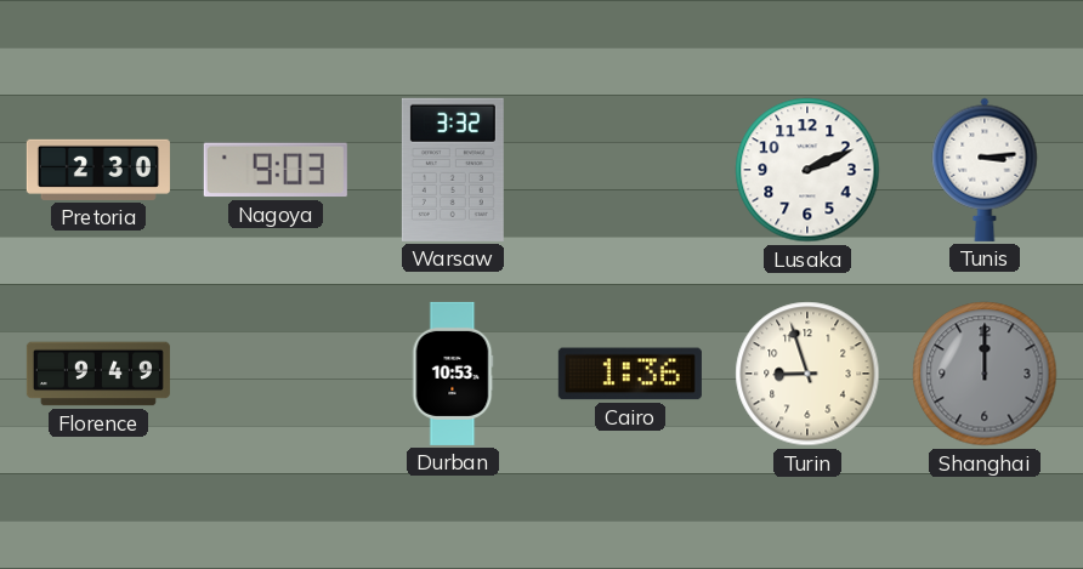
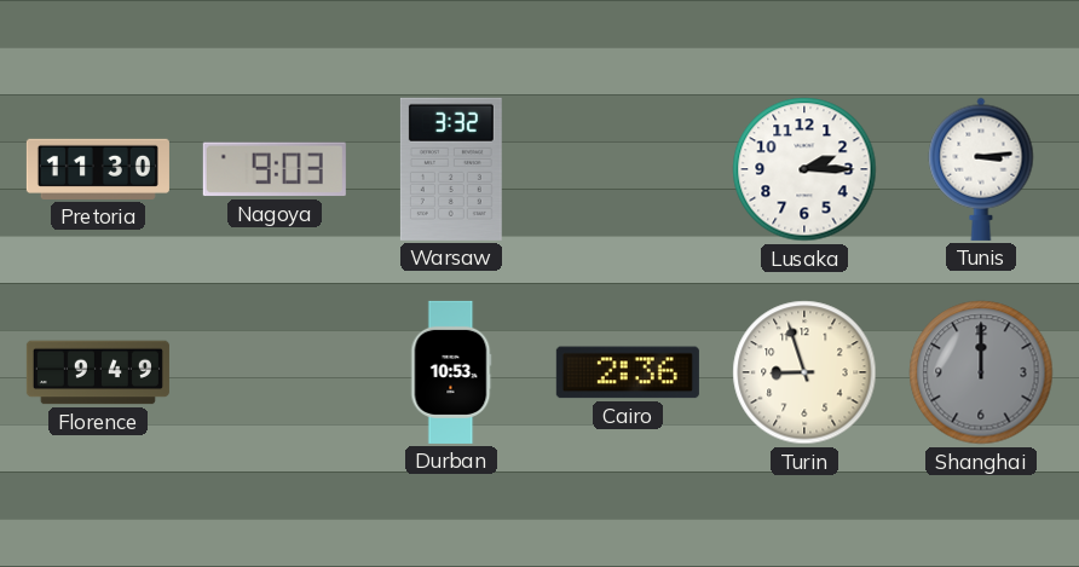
Pretoria: 2:30 -> 11:30 (98, 169)
Lusaka: 2:11 -> 2:15 (804, 169)
Cairo: 1:36 -> 2:36 (628, 372)
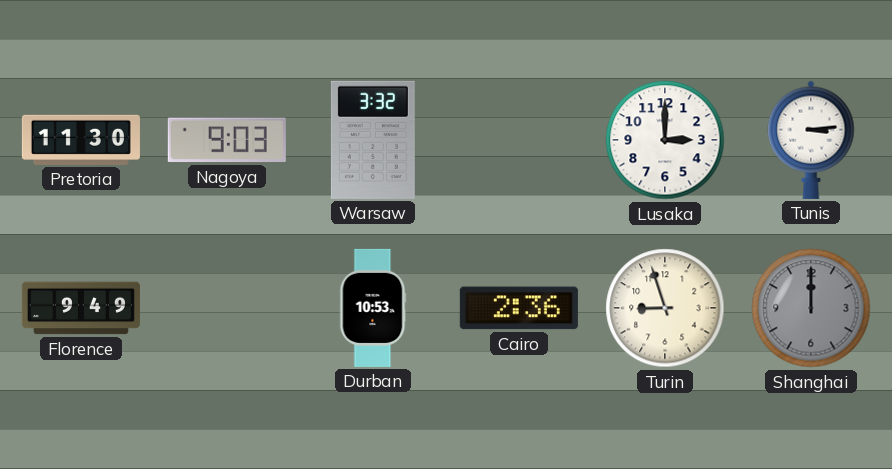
Lusaka: 2:15 -> 3:00 (665, 140)
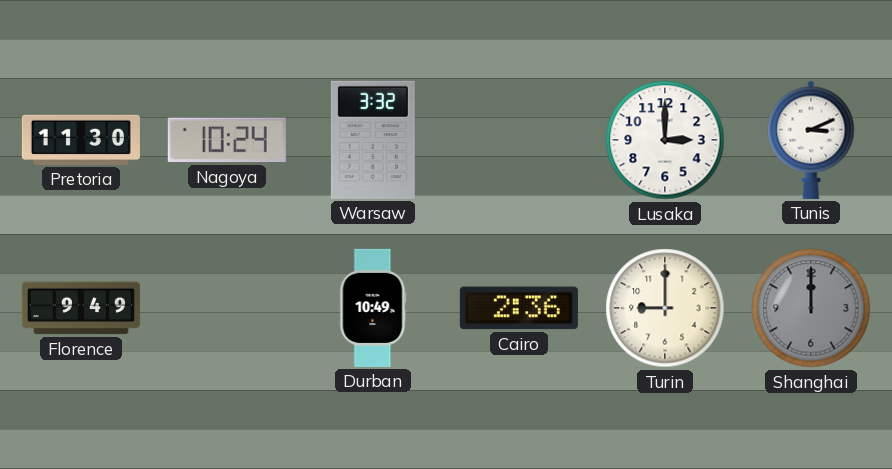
Nagoya: 9:03 -> 10:24 (227, 140)
Tunis: 3:14 -> 3:11 (811, 140)
Durban: 10:53 -> 10:49 (373, 308)
Turin: 8:57 -> 9:00 (665, 308)
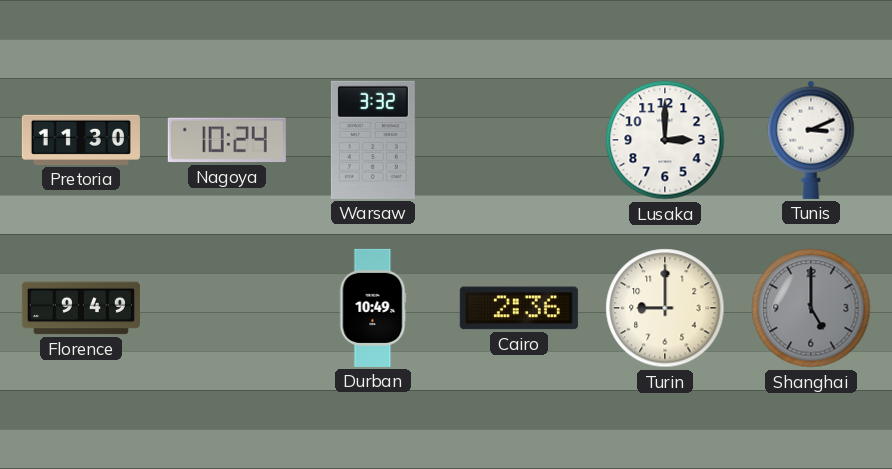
Shanghai: 12:00 -> 5:00 (811, 308)
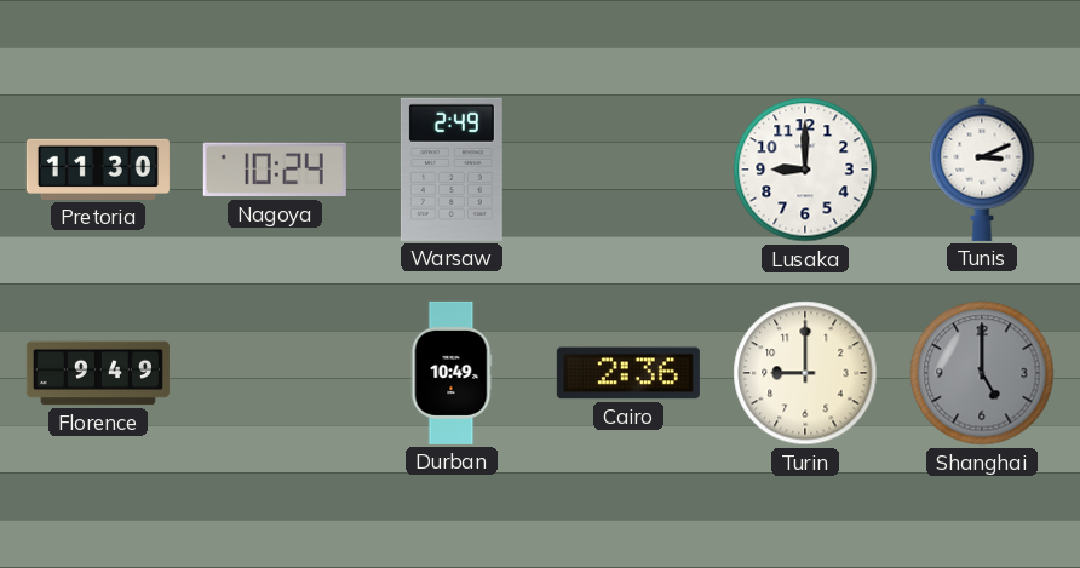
Warsaw: 3:32 -> 2:49 (452, 170)
Lusaka: 3:00 -> 9:00 (805, 170)
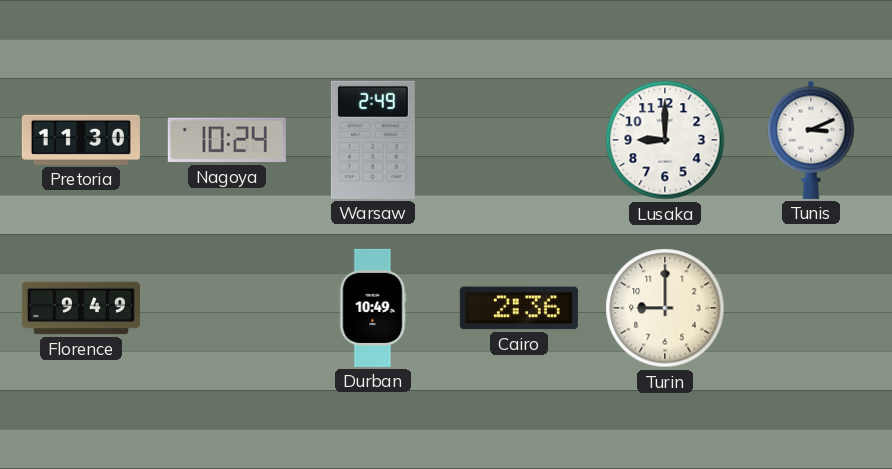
Shanghai: 5:00 -> none (982, 373)
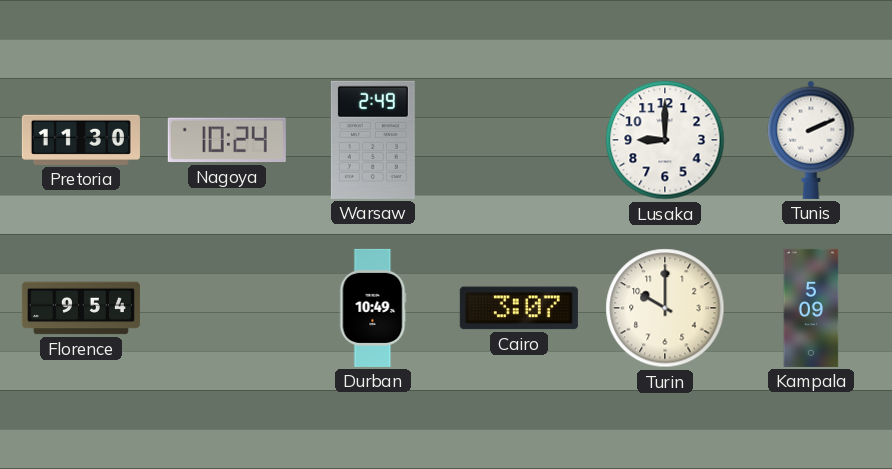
Tunis: 3:11 -> 2:11 (811, 140)
Florence: 9:49 -> 9:54 (81, 308)
Cairo: 2:36 -> 3:07 (519, 308)
Turin: 9:00 -> 10:00 (665, 308)
Kampala: none -> 5:09 (811, 308)
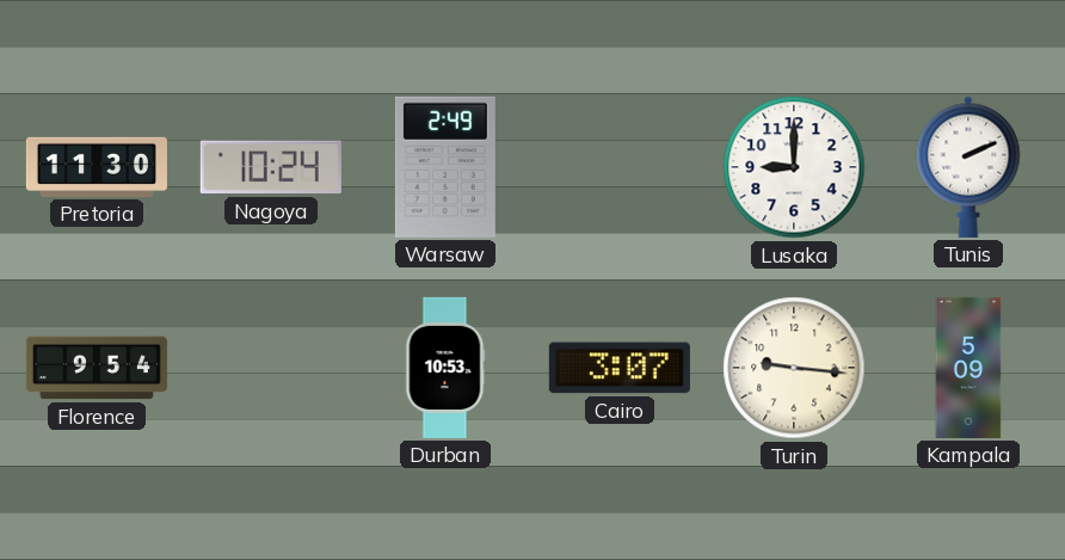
Durban: 10:49 -> 10:53 (445, 368)
Turin: 10:00 -> 9:16 (794, 368)
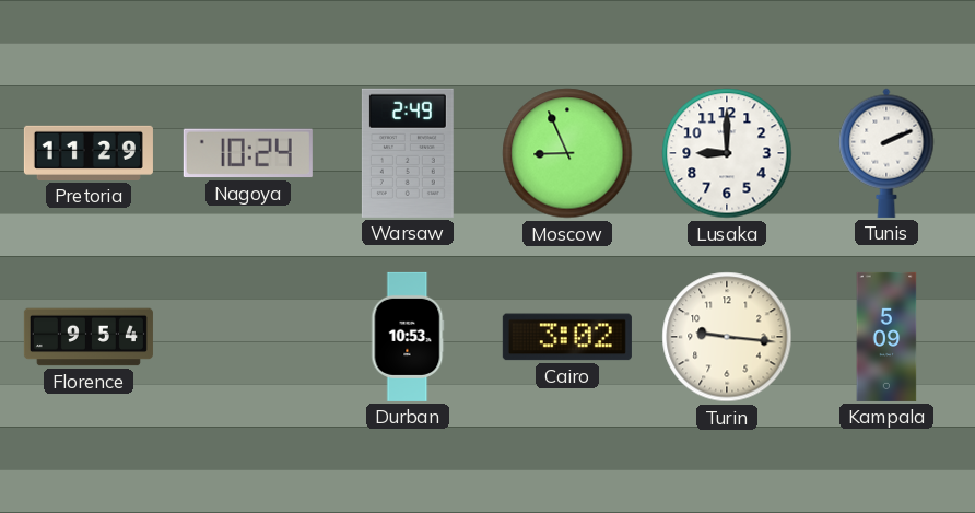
Pretoria: 11:30 -> 11:29 (89, 153)
Moscow: none -> 8:56 (567, 153)
Cairo: 3:07 -> 3:02 (567, 337)
